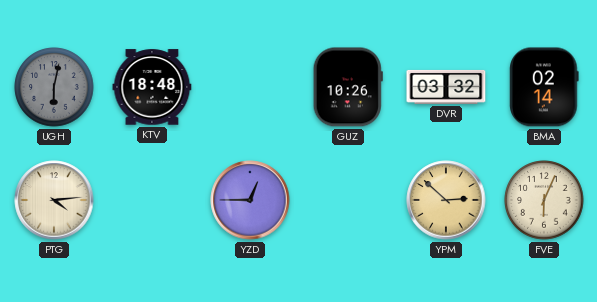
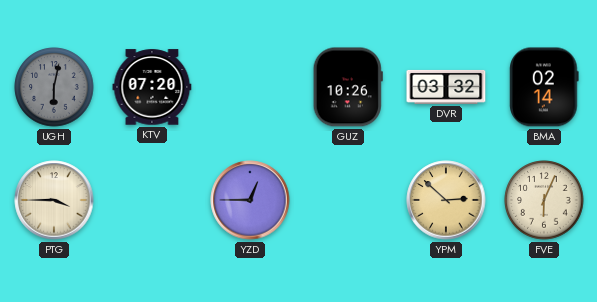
KTV: 18:48 -> 07:20 (152, 87)
PTG: 4:14 -> 3:45 (54, 200)
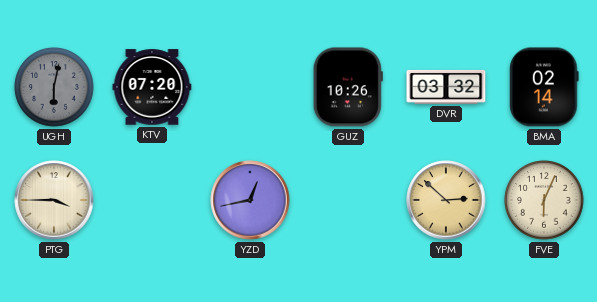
YZD: 12:45 -> 12:43 (250, 200)
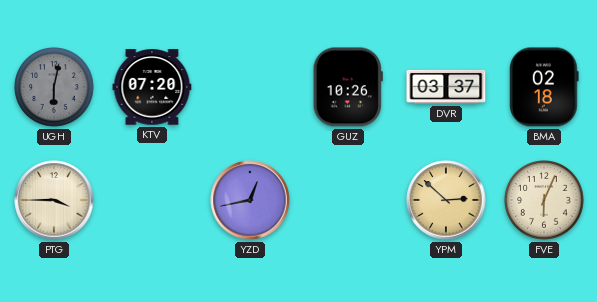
DVR: 03:32 -> 03:37 (446, 87)
BMA: 02:14 -> 02:18 (544, 87)
